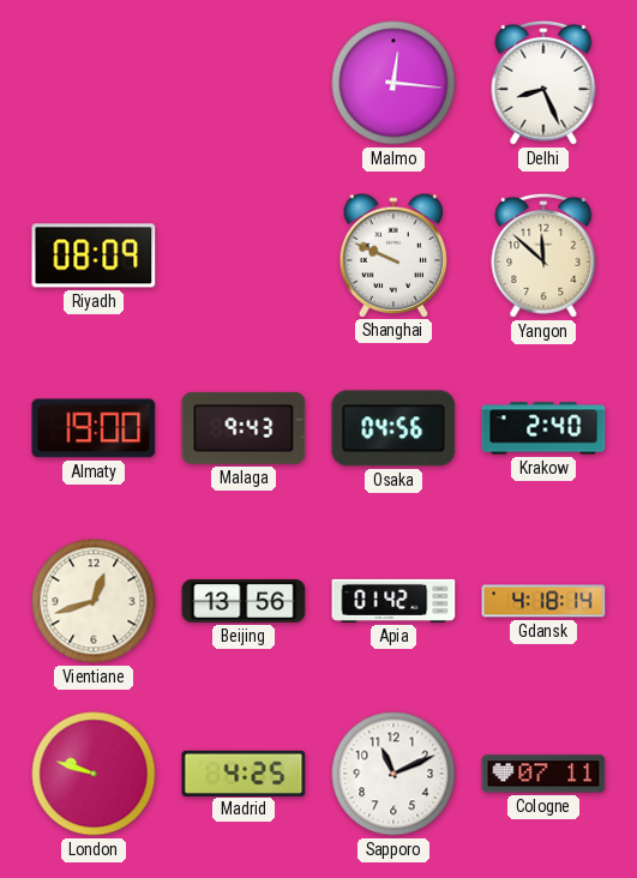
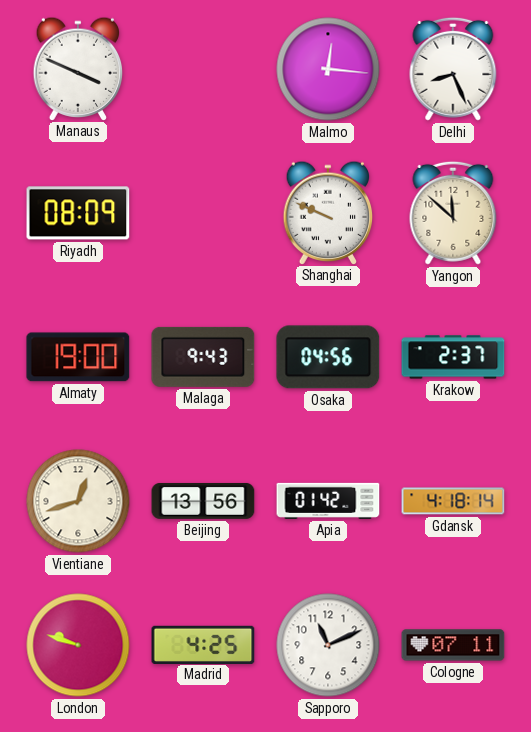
Manaus: none -> 3:49 (78, 68)
Krakow: 2:40 -> 2:37 (453, 357)
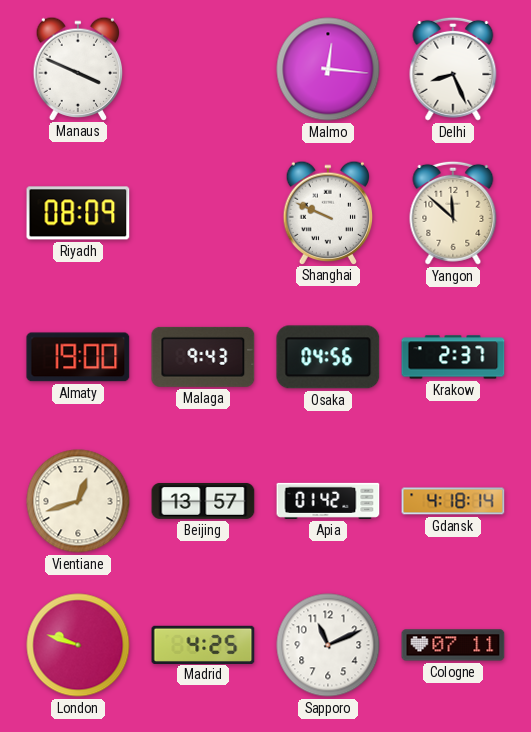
Beijing: 13:56 -> 13:57 (203, 501)
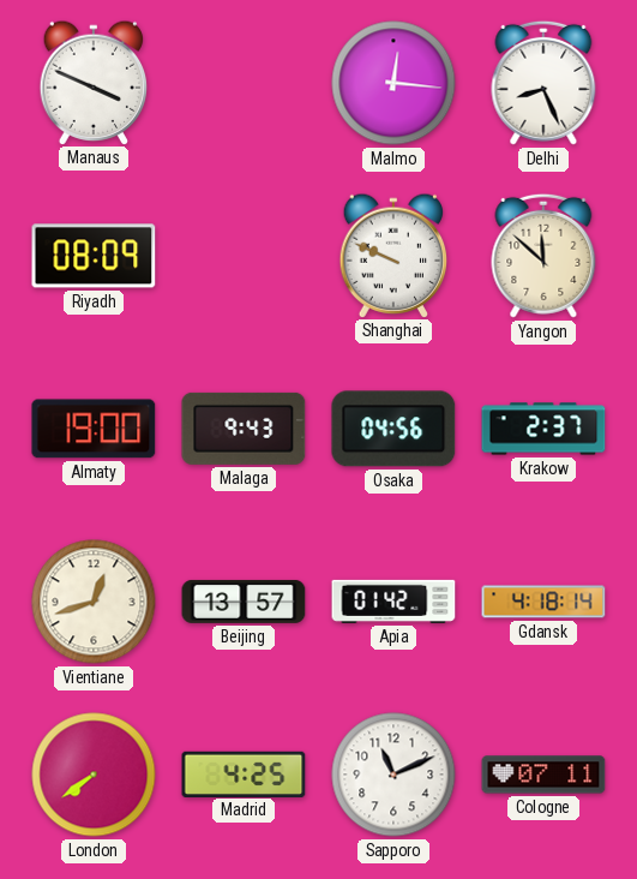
London: 9:48 -> 7:39 (94, 775)
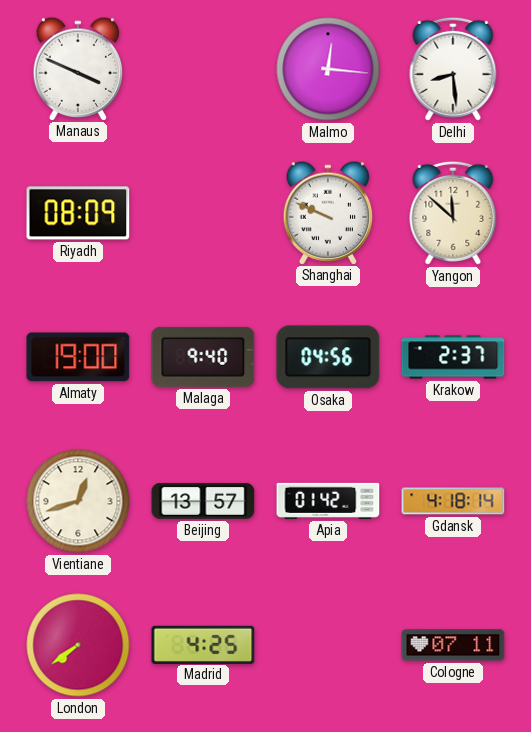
Delhi: 8:26 -> 8:29 (453, 69)
Malaga: 9:43 -> 9:40 (203, 357)
Sapporo: 11:11 -> none (393, 775)
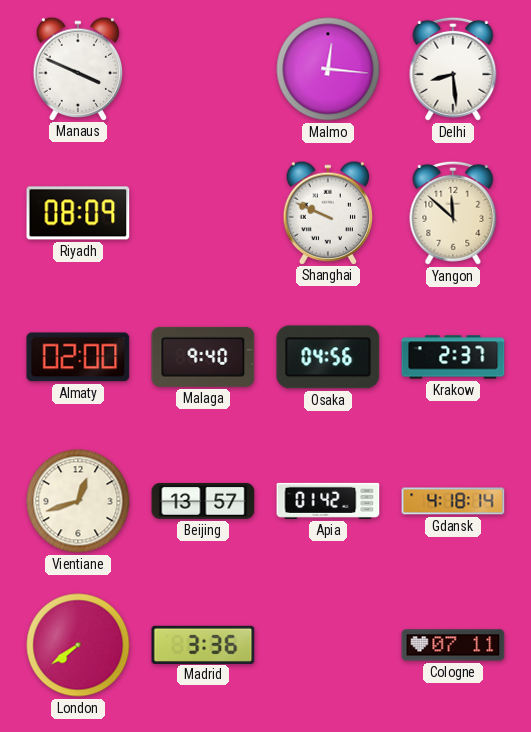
Almaty: 19:00 -> 02:00 (78, 357)
Madrid: 4:25 -> 3:36 (203, 644)
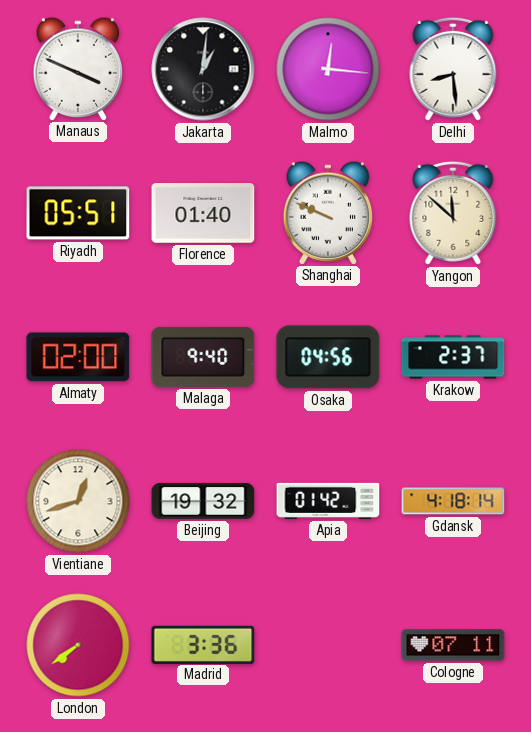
Jakarta: none -> 1:01 (203, 69)
Riyadh: 08:09 -> 05:51 (78, 213)
Florence: none -> 01:40 (203, 213)
Beijing: 13:57 -> 19:32 (203, 501)
